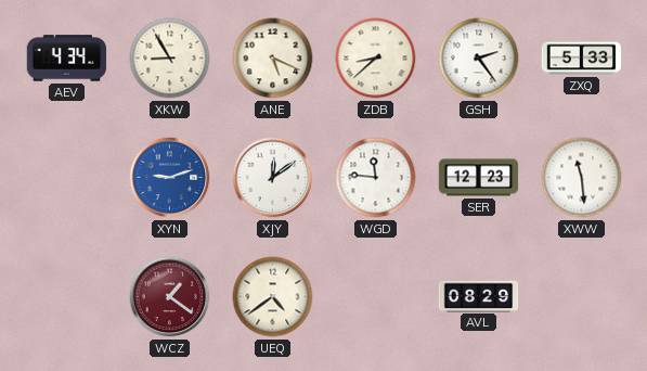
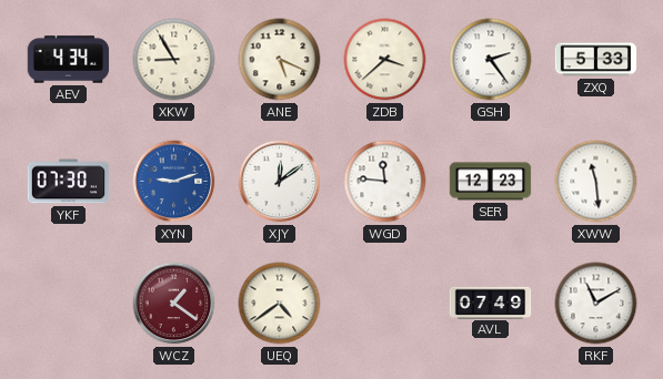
ZDB: 8:38 -> 3:38 (385, 60)
YKF: none -> 07:30 (69, 182)
AVL: 08:29 -> 07:49 (491, 303)
RKF: none -> 11:10 (596, 304)
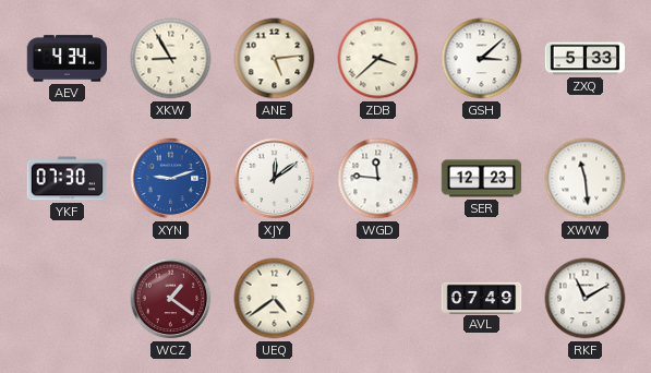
ANE: 5:19 -> 5:14 (275, 59)
GSH: 2:24 -> 3:08 (482, 59)
